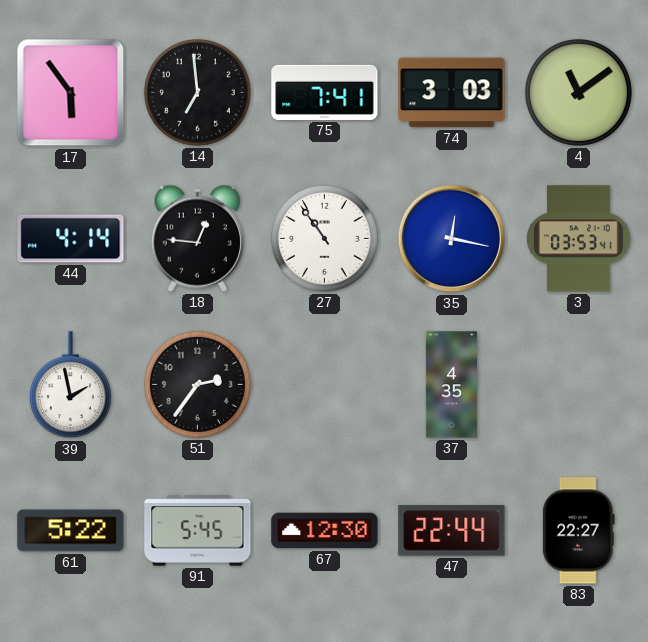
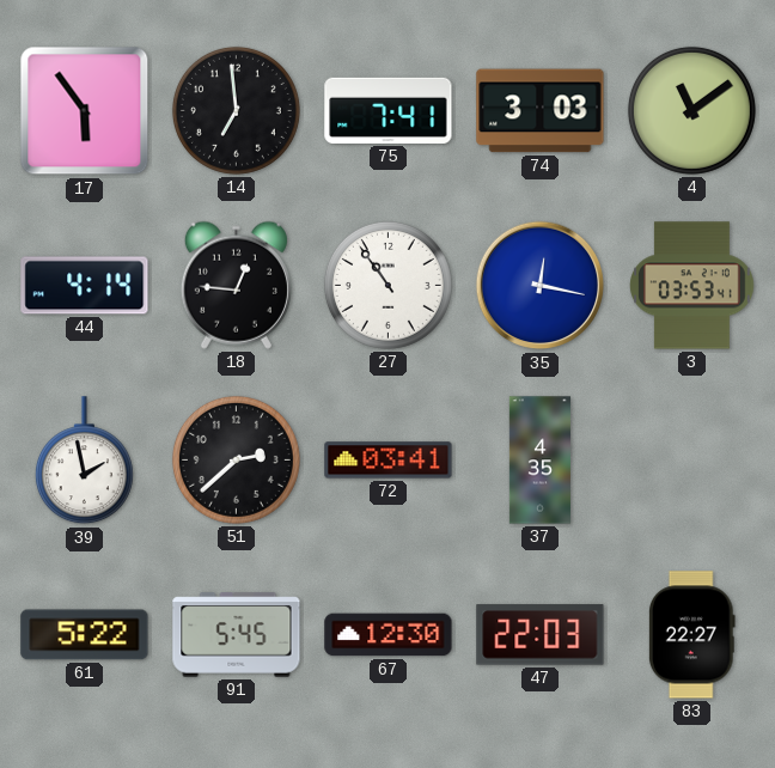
51: 2:36 -> 2:38 (236, 459)
72: none -> 03:41 (389, 461)
47: 22:44 -> 22:03 (541, 635)
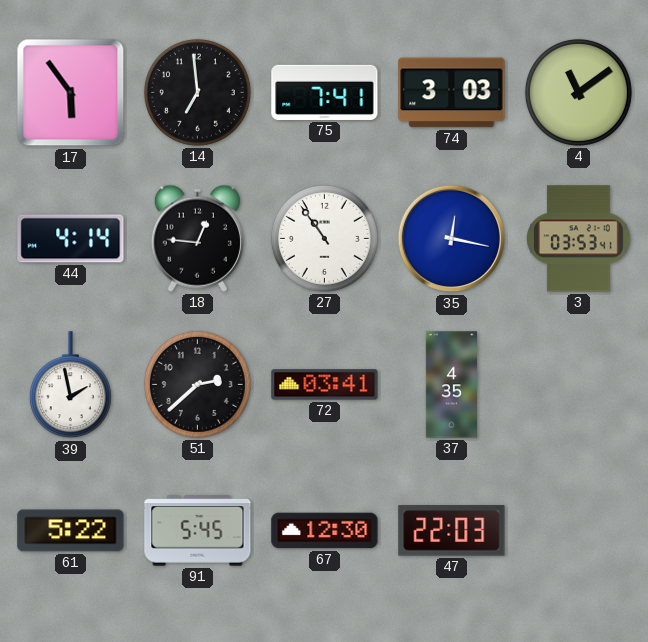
83: 22:27 -> none (691, 635)
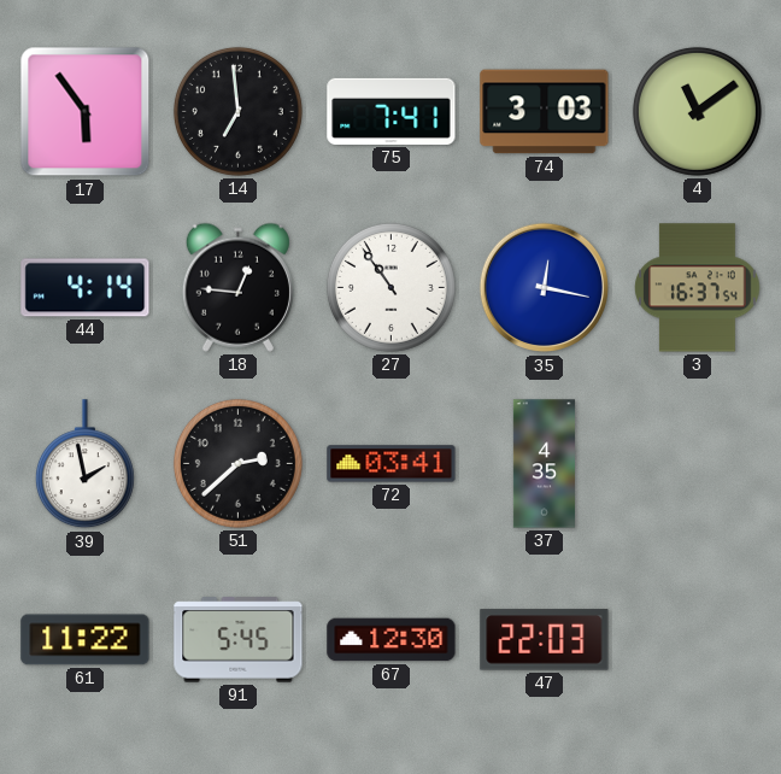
3: 03:53 -> 16:37 (698, 288)
61: 5:22 -> 11:22 (86, 640)
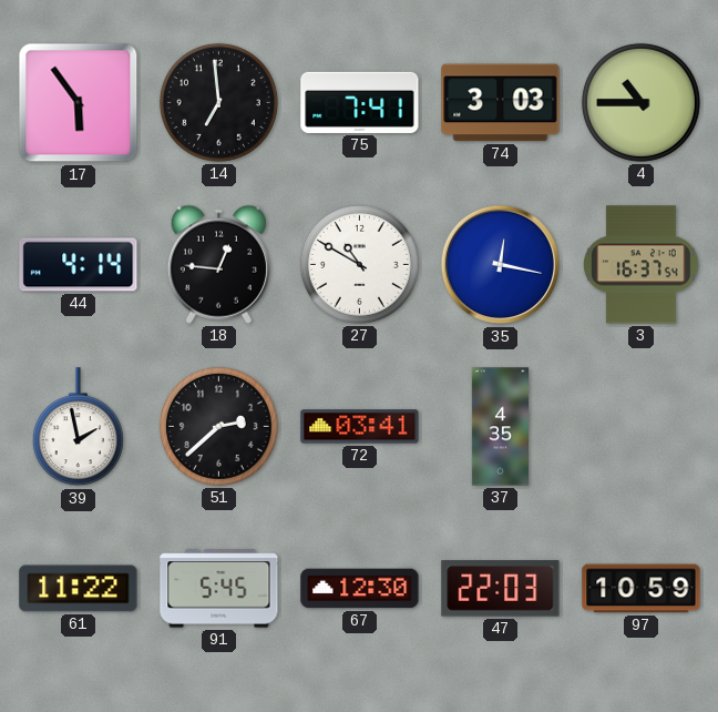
4: 11:09 -> 10:45 (640, 102)
27: 10:54 -> 10:50 (359, 264)
97: none -> 10:59 (642, 589)
